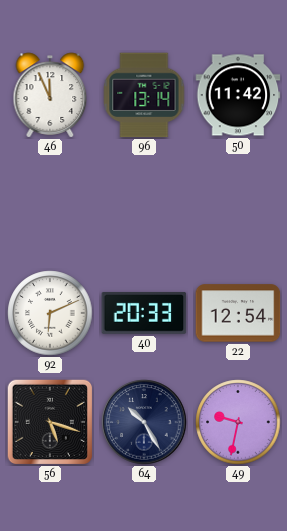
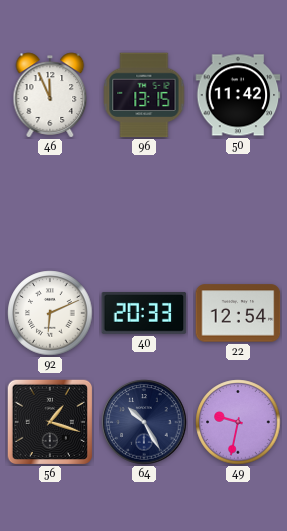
96: 13:14 -> 13:15 (144, 95)
56: 5:18 -> 1:18 (50, 422)
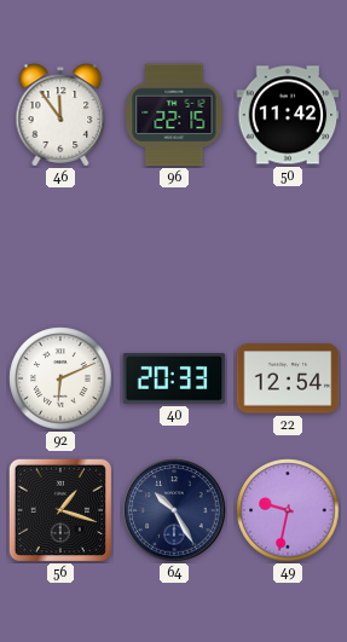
46: 11:56 -> 11:54 (60, 115)
96: 13:15 -> 22:15 (174, 115)
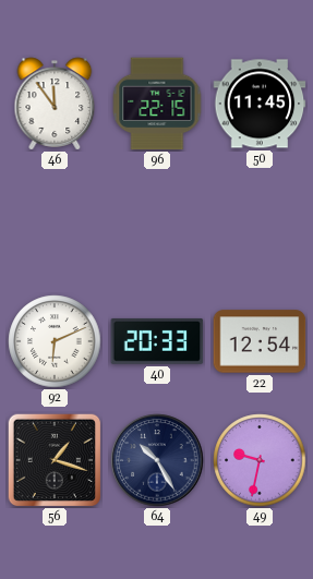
50: 11:42 -> 11:45 (260, 104)
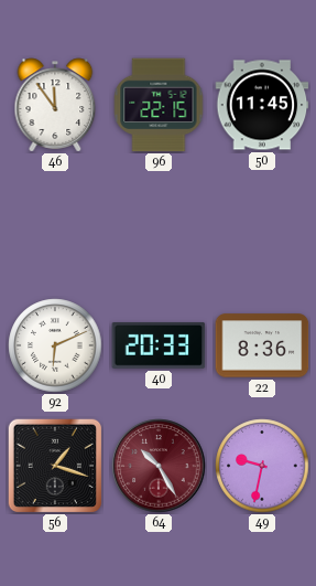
22: 12:54 -> 8:36 (262, 345)
64 dial: navy -> burgundy (159, 466)
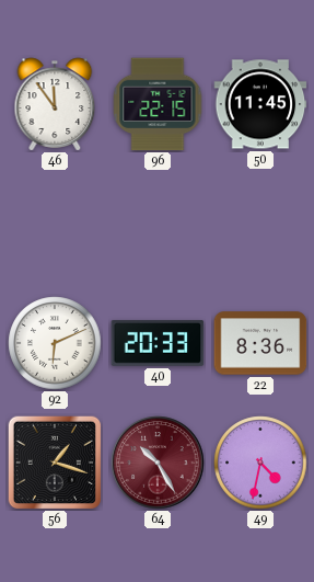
49: 9:32 -> 4:32 (260, 463)
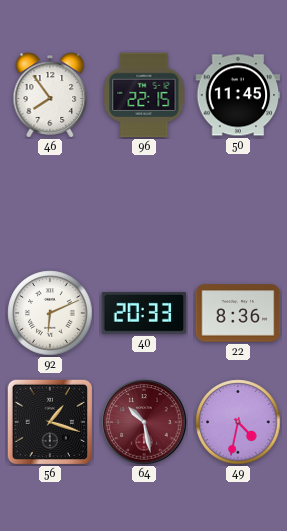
46: 11:54 -> 7:54 (50, 95)
64: 10:25 -> 10:28 (144, 422)
